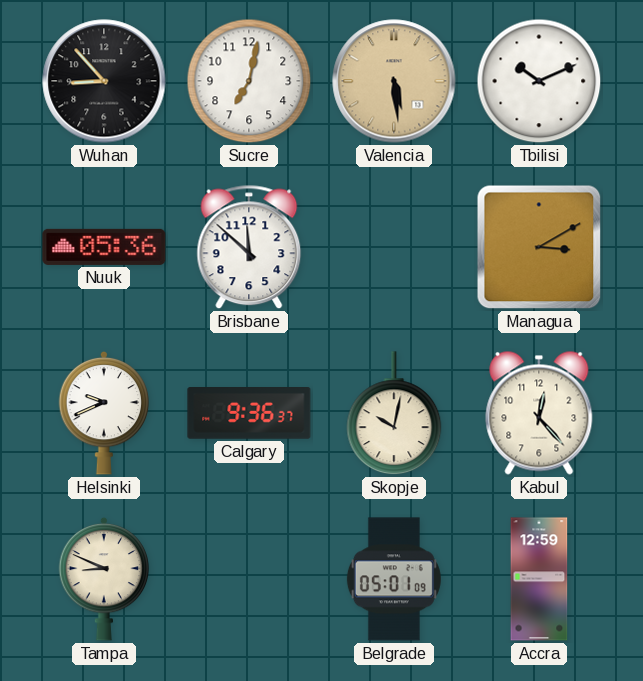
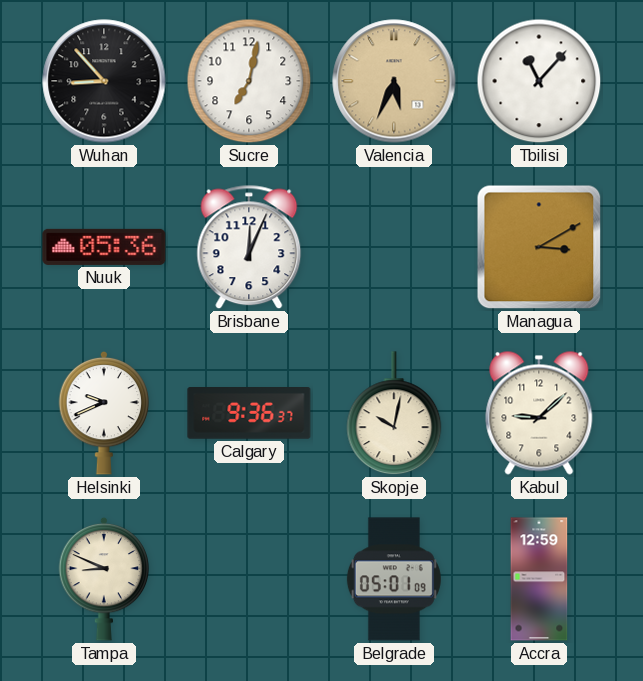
Valencia: 5:29 -> 5:34 (394, 81)
Tbilisi: 10:11 -> 11:07 (539, 81)
Brisbane: 11:52 -> 12:04 (249, 247)
Kabul: 12:23 -> 9:08 (539, 413)
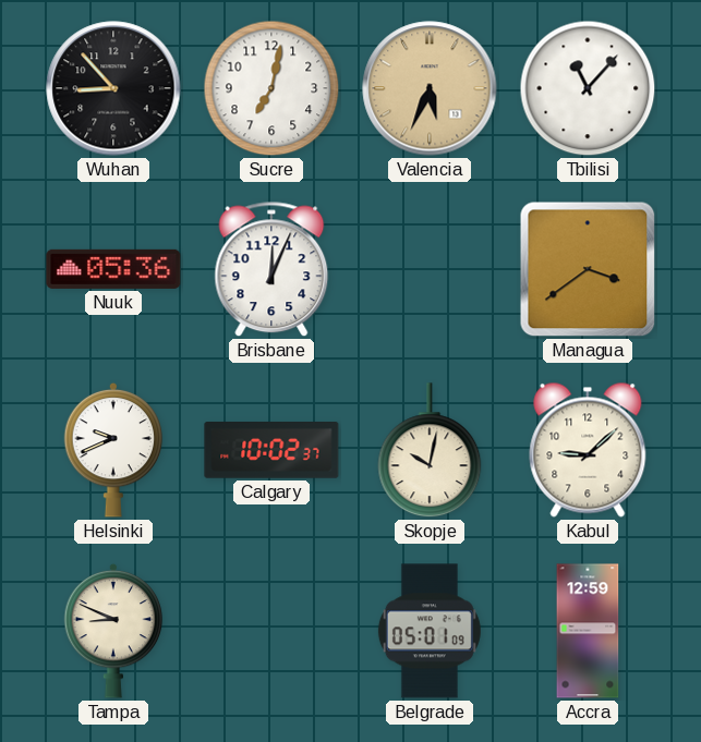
Managua: 3:10 -> 3:39 (588, 269)
Calgary: 9:36 -> 10:02 (271, 451)
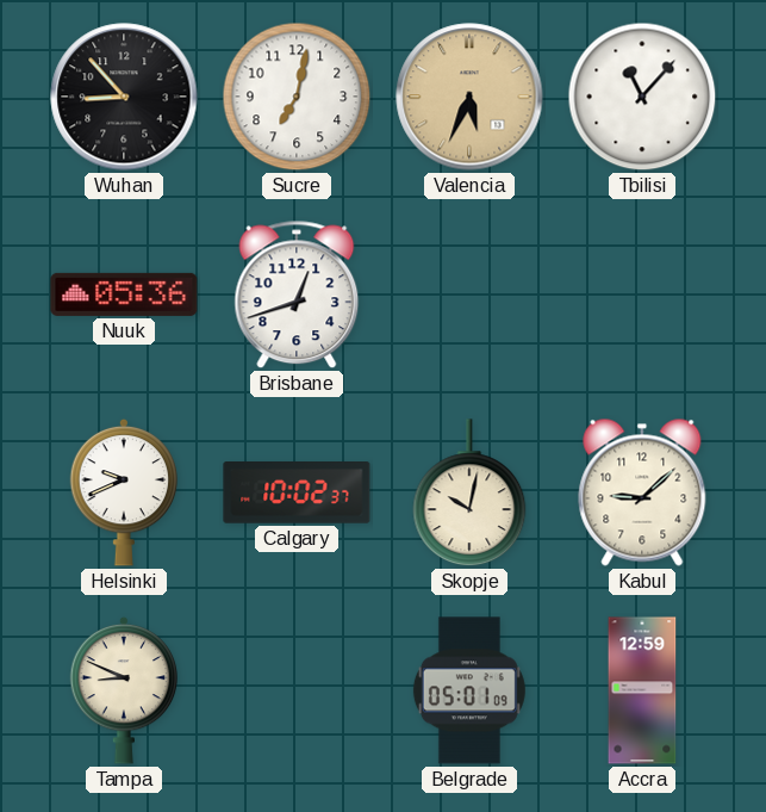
Brisbane: 12:04 -> 12:42 (297, 295)
Managua: 3:39 -> none (588, 269)
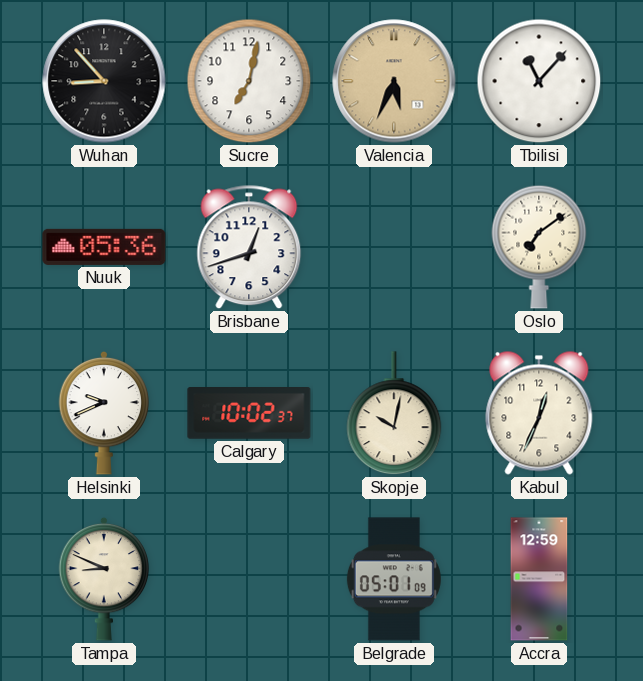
Oslo: none -> 7:09 (539, 247)
Kabul: 9:08 -> 12:34 (539, 413)
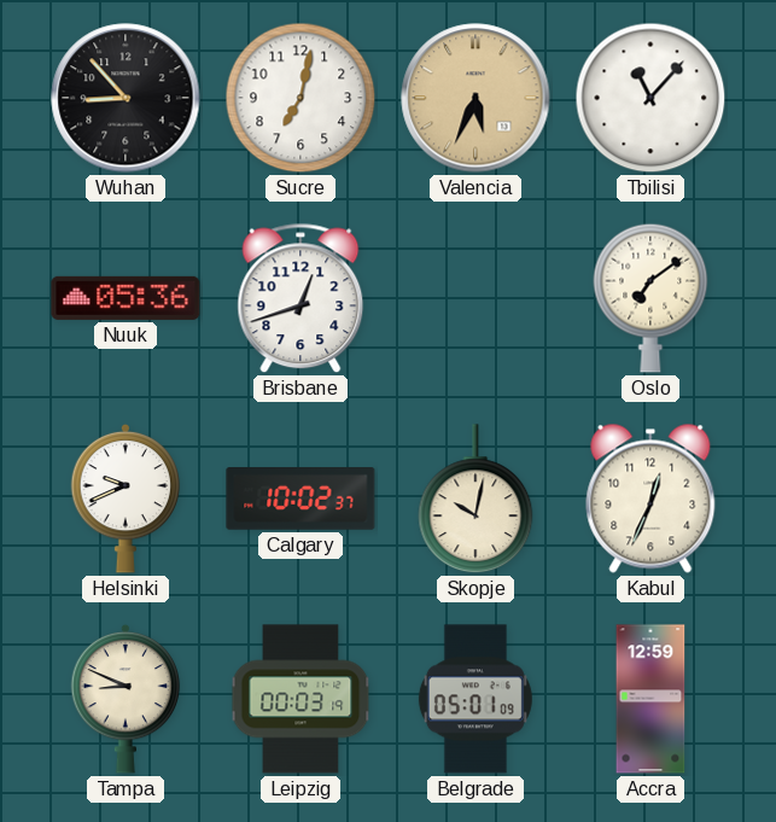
Leipzig: none -> 00:03 (301, 699)
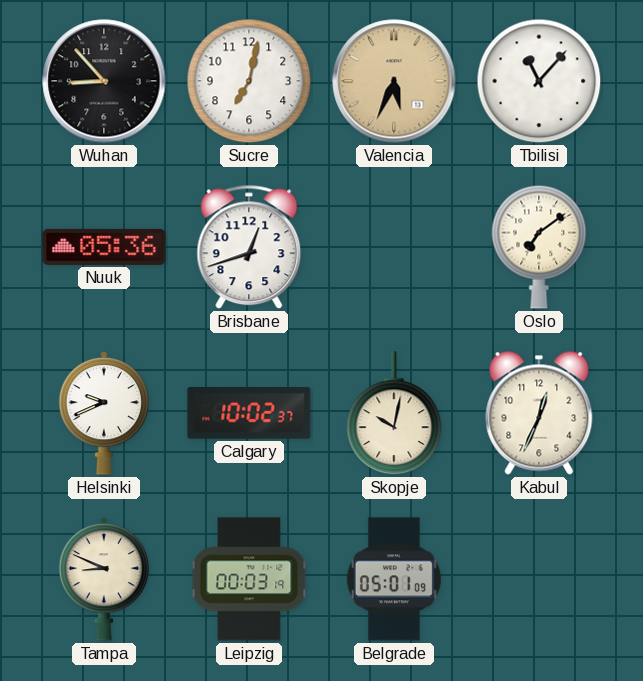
Accra: 12:59 -> none (650, 699)
